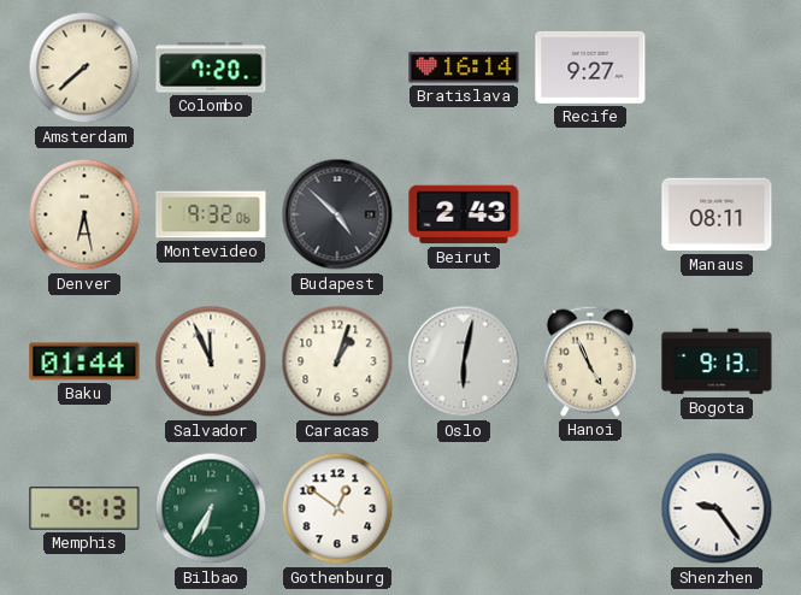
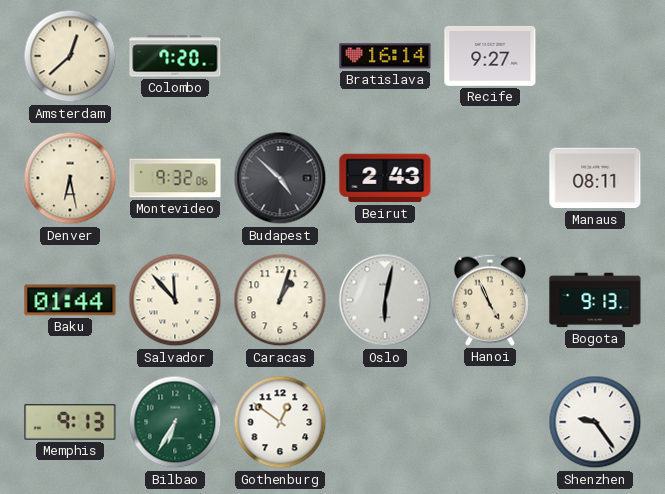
Amsterdam: 7:38 -> 12:38 (70, 56)
Salvador: 11:56 -> 11:53 (175, 300)
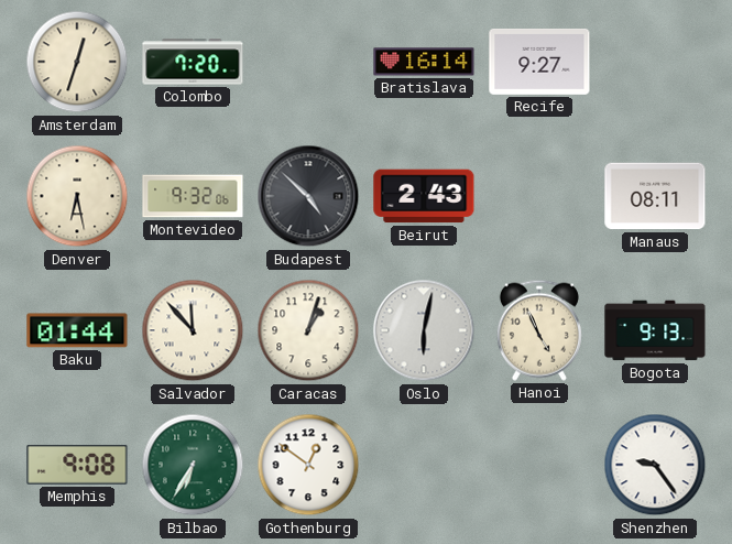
Amsterdam: 12:38 -> 12:33 (77, 62)
Memphis: 9:13 -> 9:08 (77, 465)
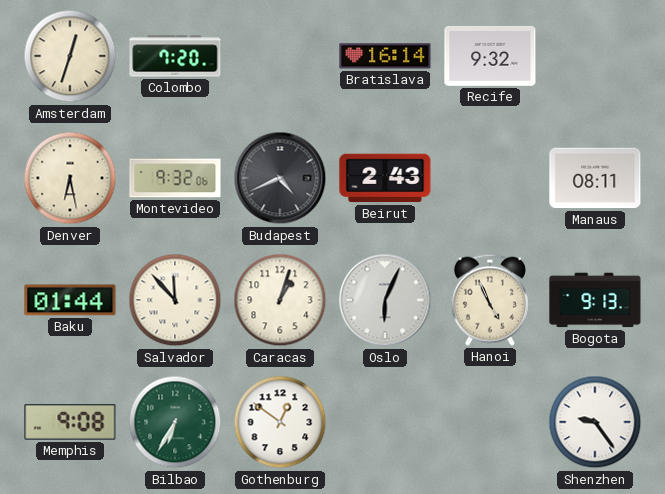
Recife: 9:27 -> 9:32 (490, 56)
Budapest: 4:52 -> 4:41 (280, 178)
Oslo: 6:02 -> 6:04 (385, 300)
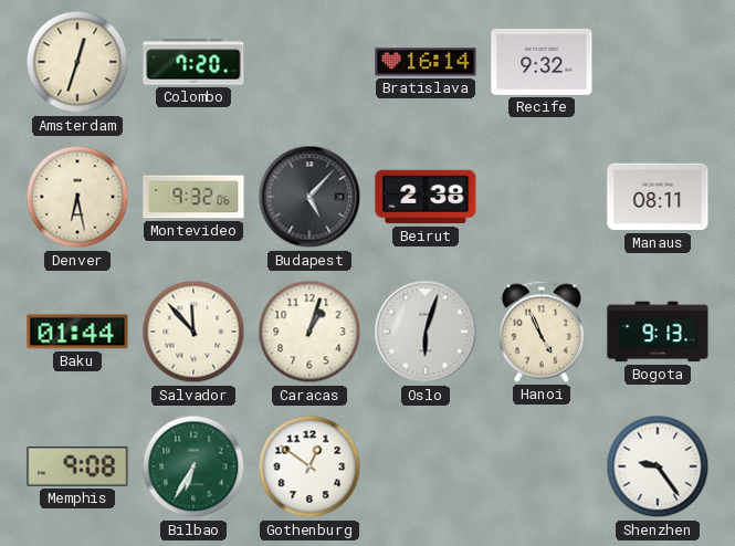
Budapest: 4:41 -> 5:07 (309, 197)
Beirut: 2:43 -> 2:38 (426, 197)
Oslo: 6:04 -> 6:03 (426, 332)
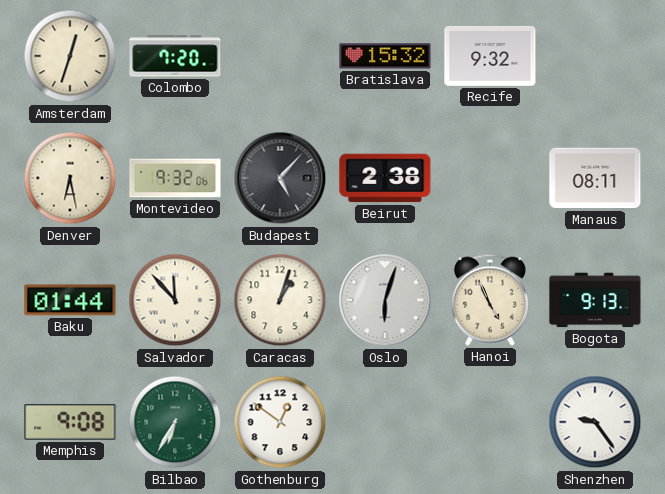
Bratislava: 16:14 -> 15:32 (385, 56)
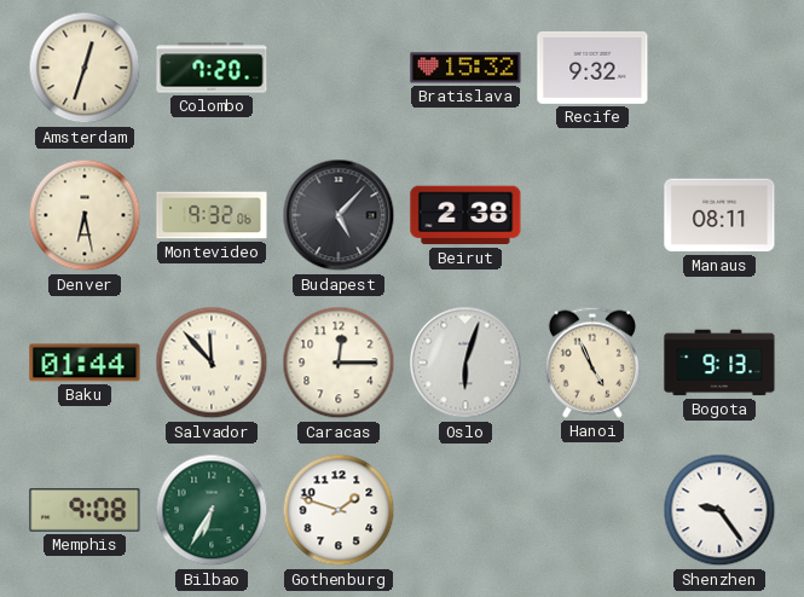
Caracas: 1:03 -> 12:15 (339, 363)
Gothenburg: 12:51 -> 1:48 (339, 510)
